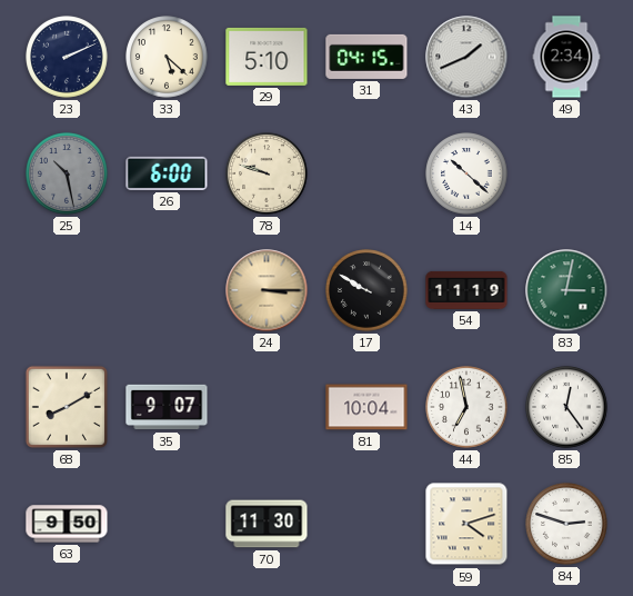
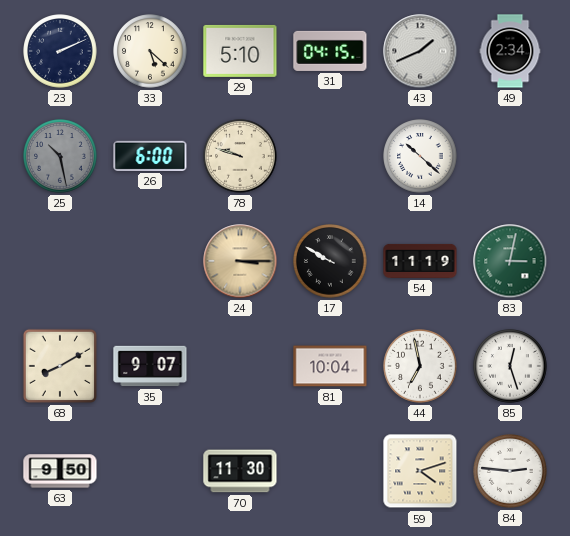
85: 12:24 -> 12:27 (510, 366)
84: 2:48 -> 2:46 (510, 471)
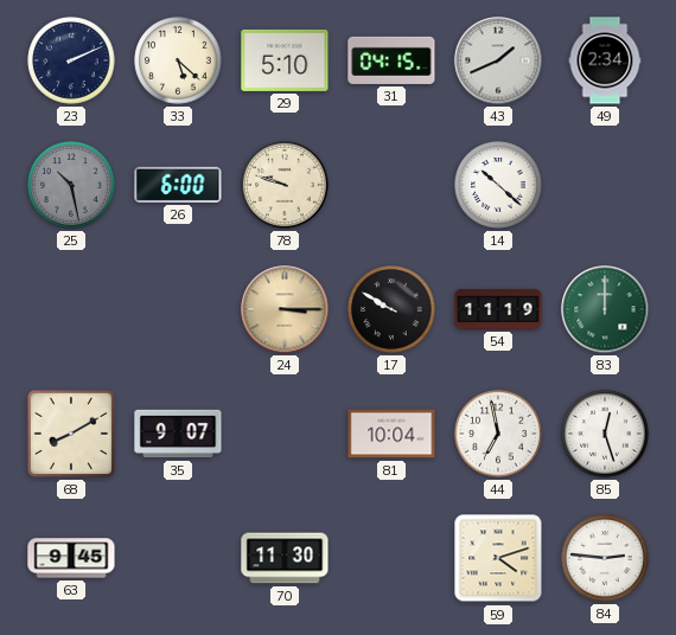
83: 3:02 -> 12:00 (605, 309)
63: 9:50 -> 9:45 (71, 558)
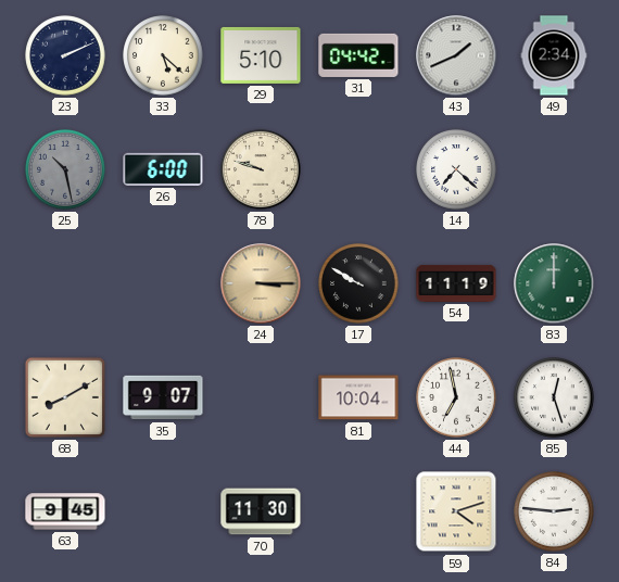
31: 04:15 -> 04:42 (358, 55)
14: 10:22 -> 7:22 (456, 169)
